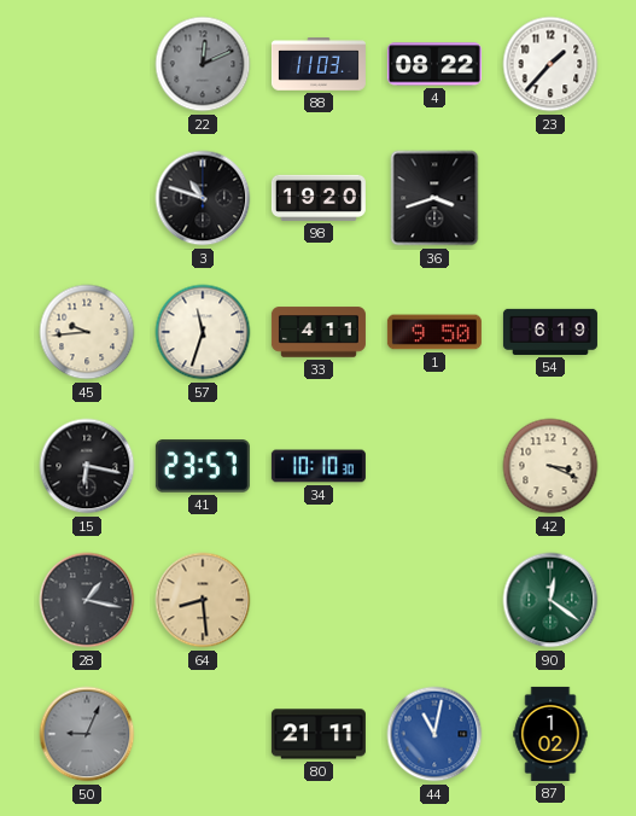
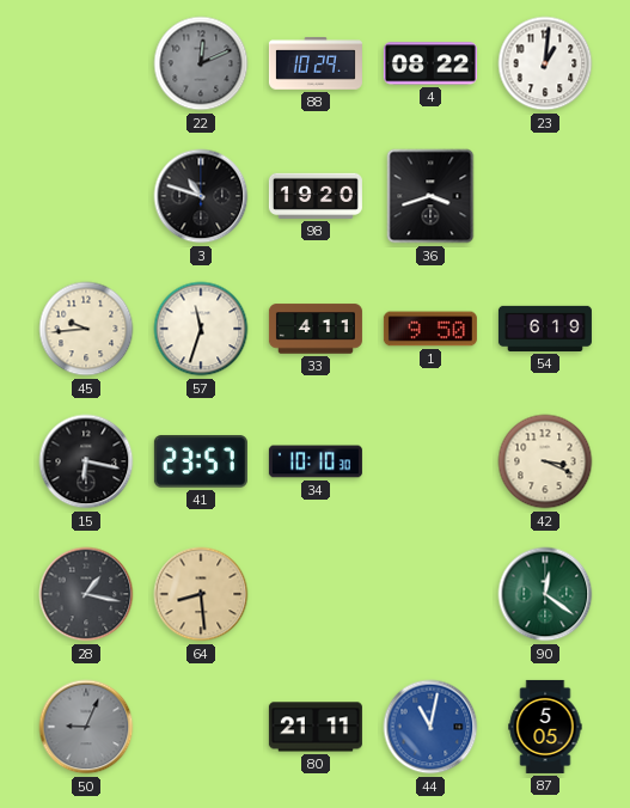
88: 11:03 -> 10:29 (316, 63)
23: 1:37 -> 1:01 (545, 63)
87: 1:02 -> 5:05 (545, 727)
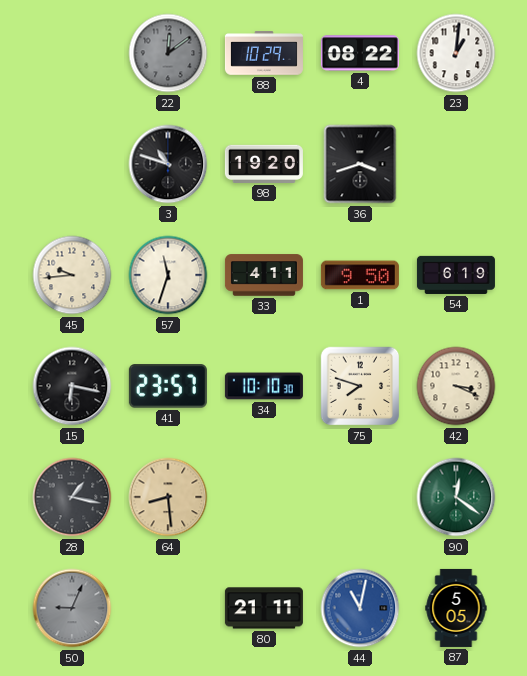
22: 12:11 -> 12:09 (168, 53)
75: none -> 7:48 (360, 386)
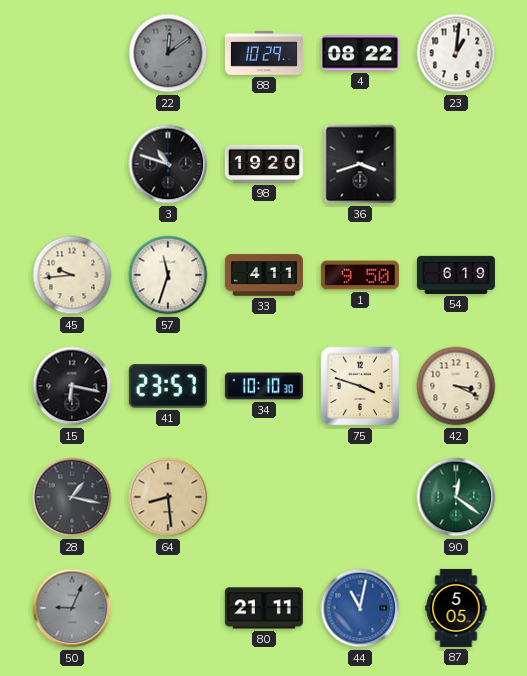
75: 7:48 -> 3:48 (360, 386)
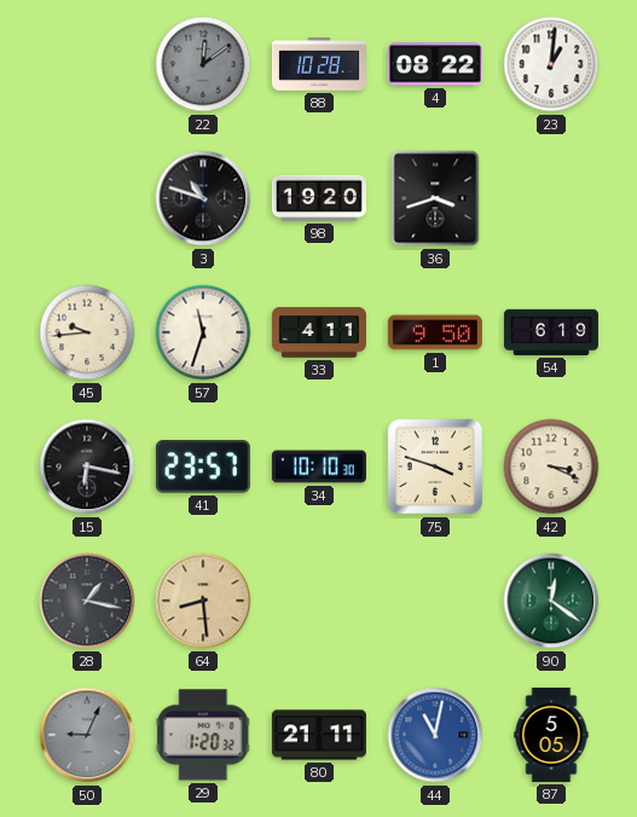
88: 10:29 -> 10:28 (319, 64)
29: none -> 1:20 (203, 735)
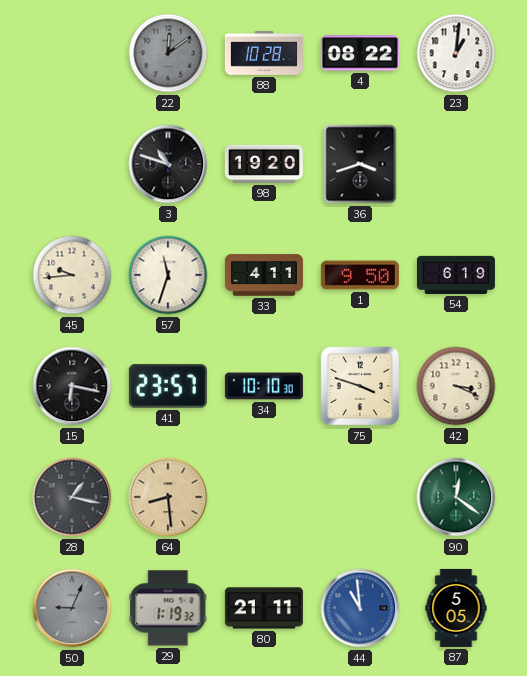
29: 1:20 -> 1:19 (168, 608)
44: 11:02 -> 10:59 (360, 608)
